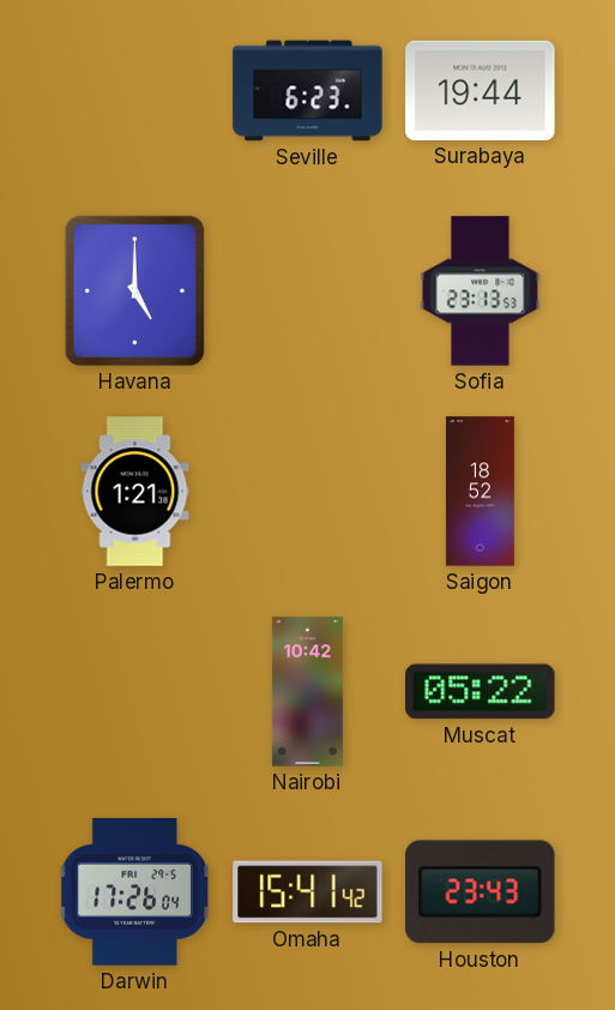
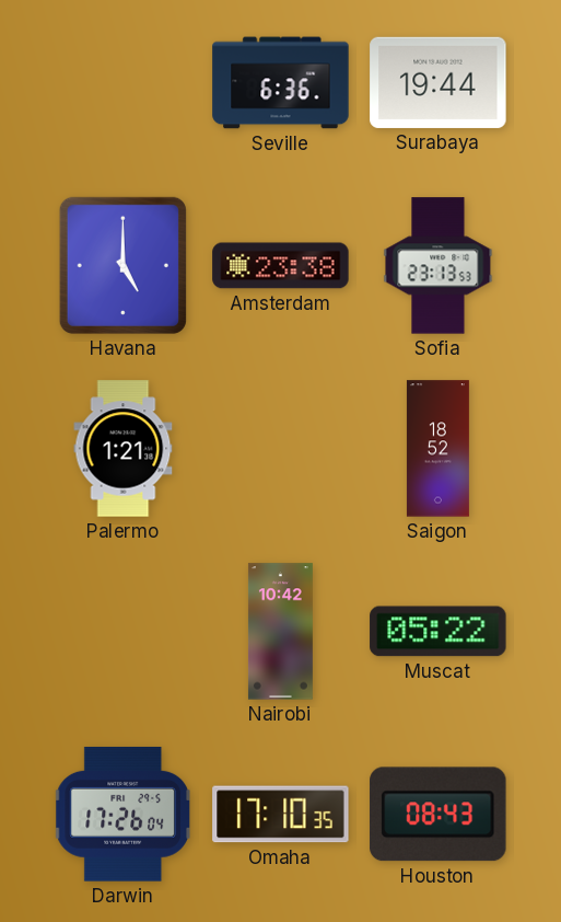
Seville: 6:23 -> 6:36 (281, 83)
Amsterdam: none -> 23:38 (281, 266)
Omaha: 15:41 -> 17:10 (281, 815)
Houston: 23:43 -> 08:43 (439, 815)
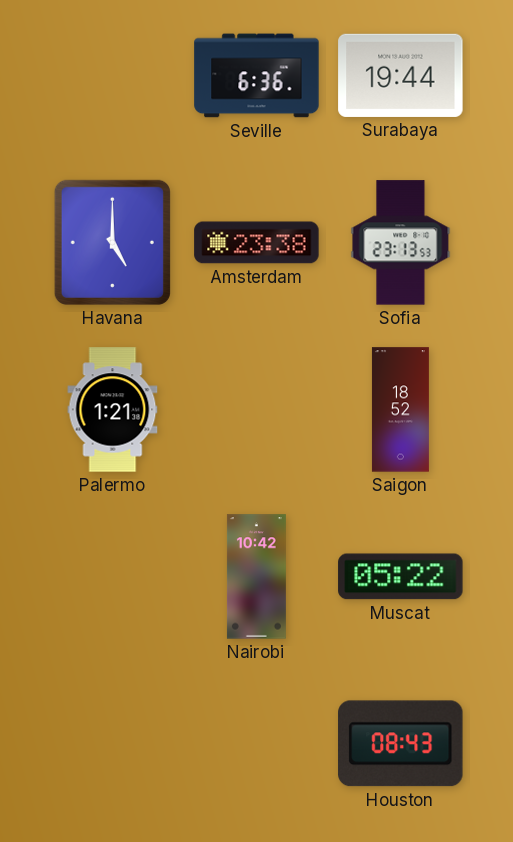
Darwin: 17:26 -> none (122, 814)
Omaha: 17:10 -> none (281, 815)
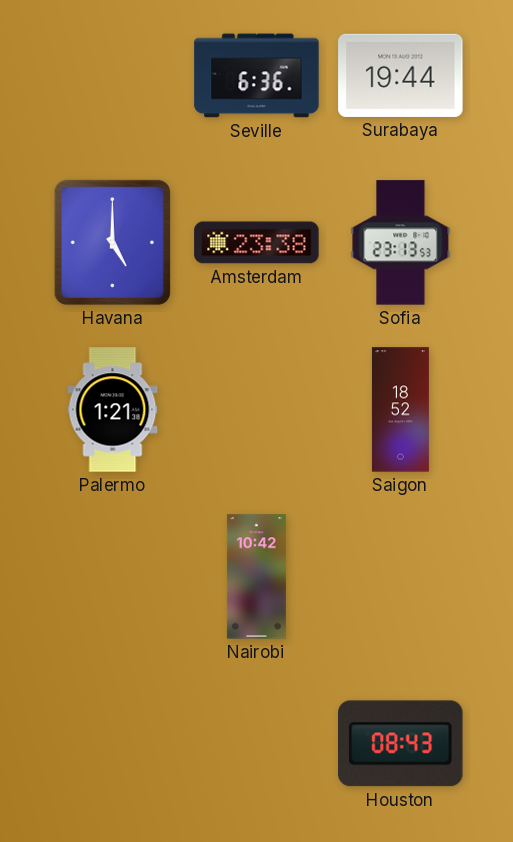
Muscat: 05:22 -> none (401, 577)
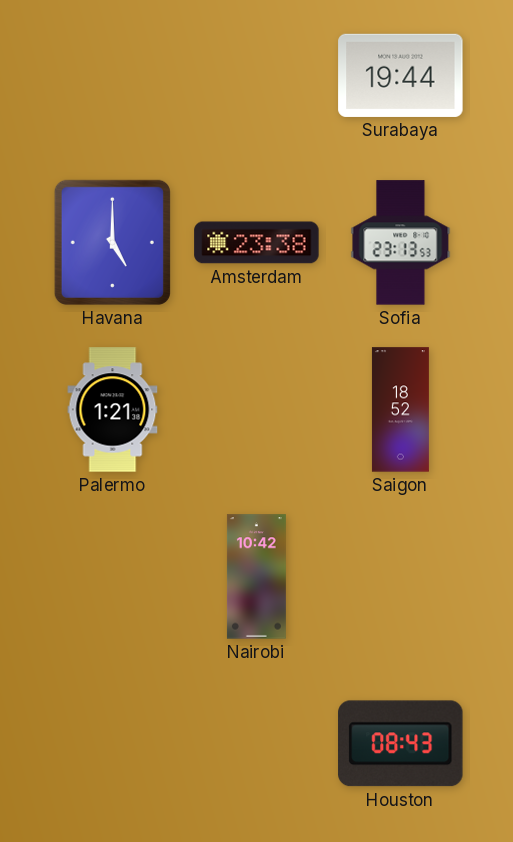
Seville: 6:36 -> none (257, 76)
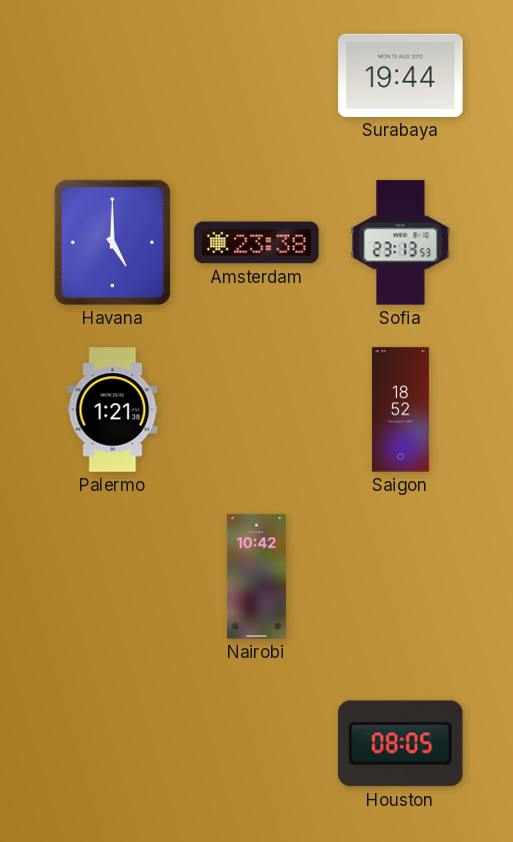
Houston: 08:43 -> 08:05 (401, 744)
